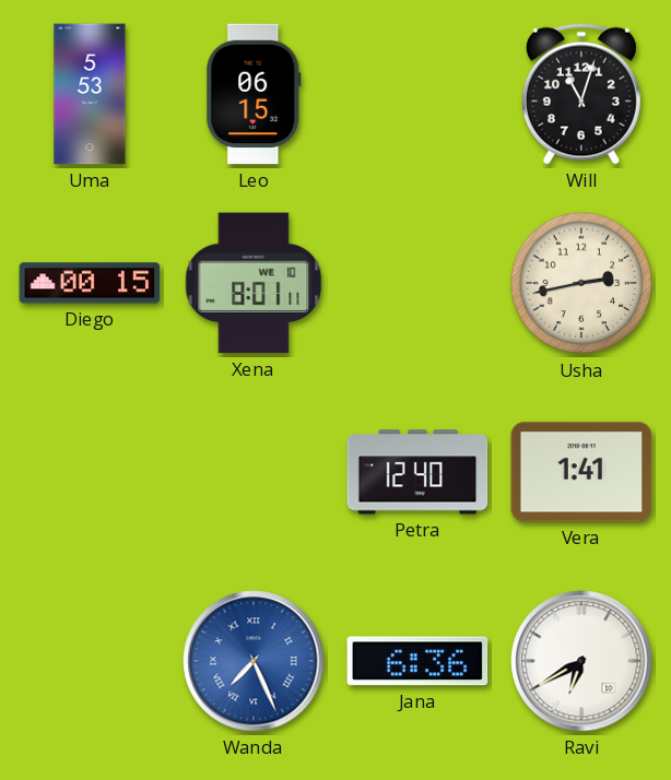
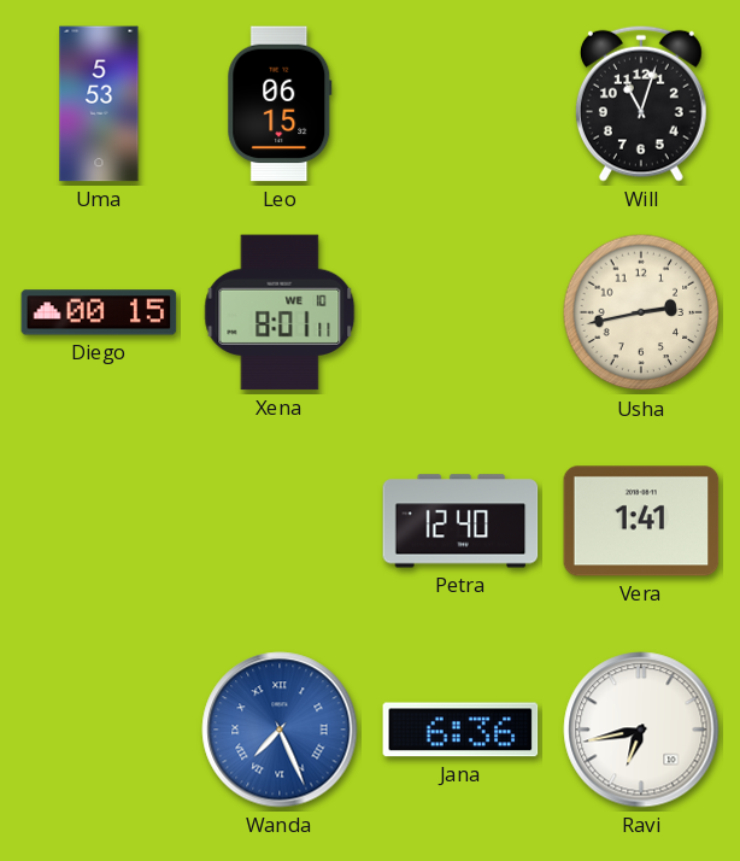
Ravi: 6:40 -> 6:43 (641, 730)
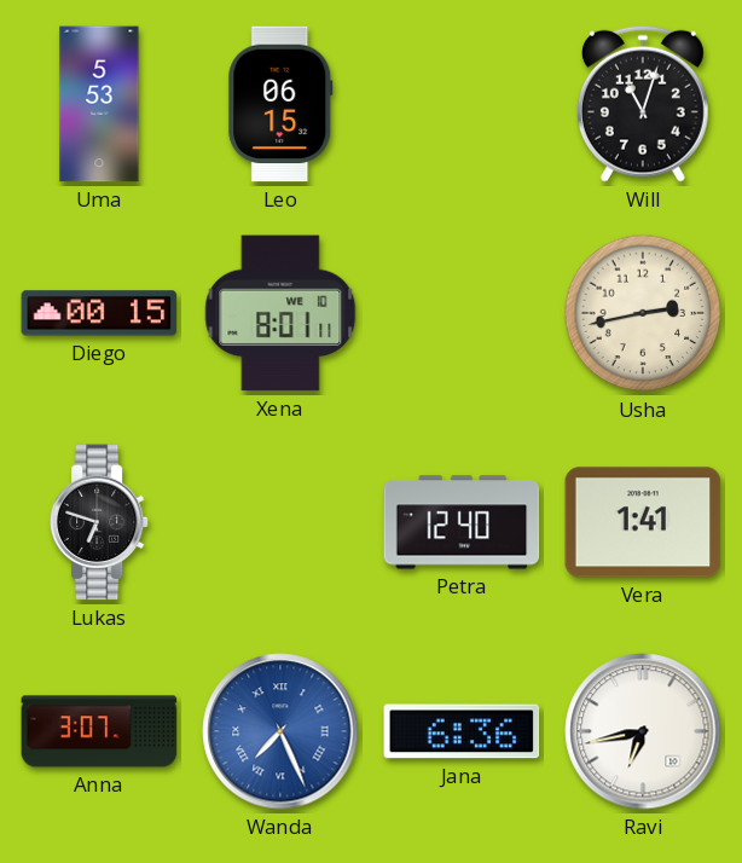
Lukas: none -> 6:48 (99, 522)
Anna: none -> 3:07 (99, 731)
